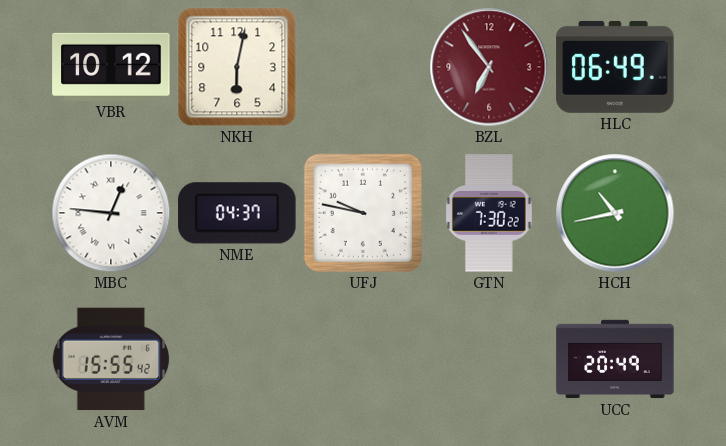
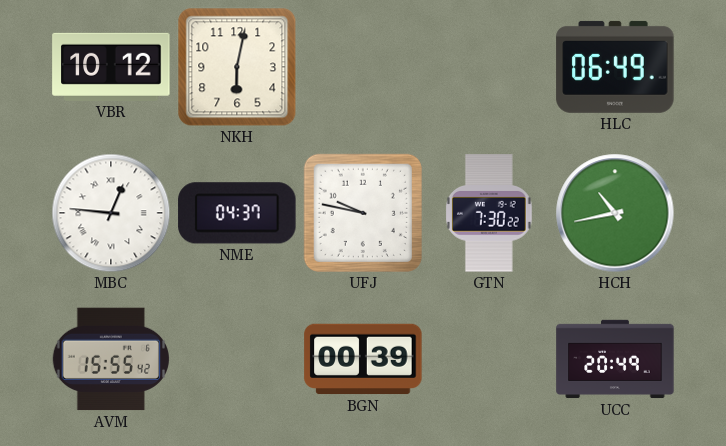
BZL: 6:54 -> none (489, 67)
BGN: none -> 00:39 (363, 359)
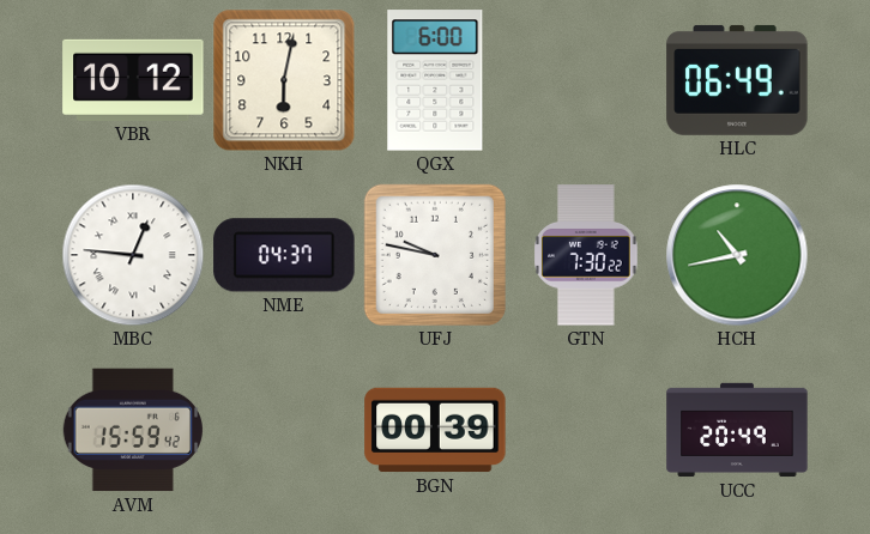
QGX: none -> 6:00 (435, 80)
AVM: 15:55 -> 15:59 (132, 430)
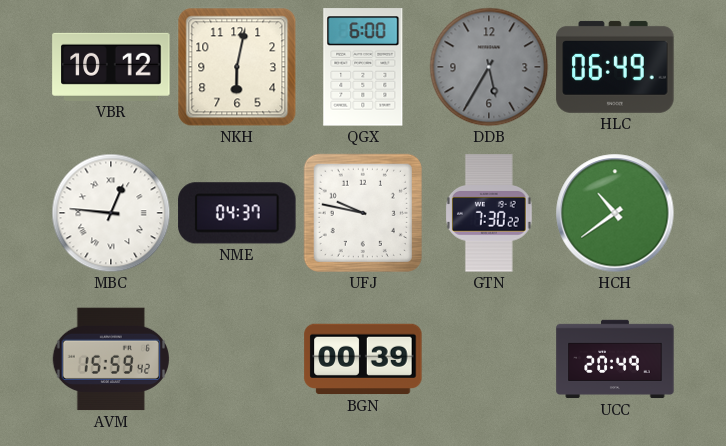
DDB: none -> 5:35 (489, 67)
HCH: 10:43 -> 10:39 (615, 213)
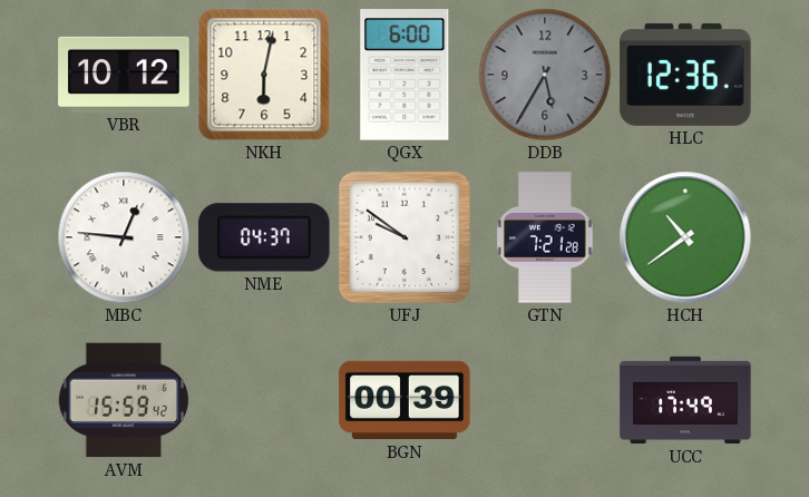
HLC: 06:49 -> 12:36 (685, 75)
UFJ: 9:47 -> 9:51 (405, 237)
GTN: 7:30 -> 7:21 (546, 237)
UCC: 20:49 -> 17:49 (685, 400)
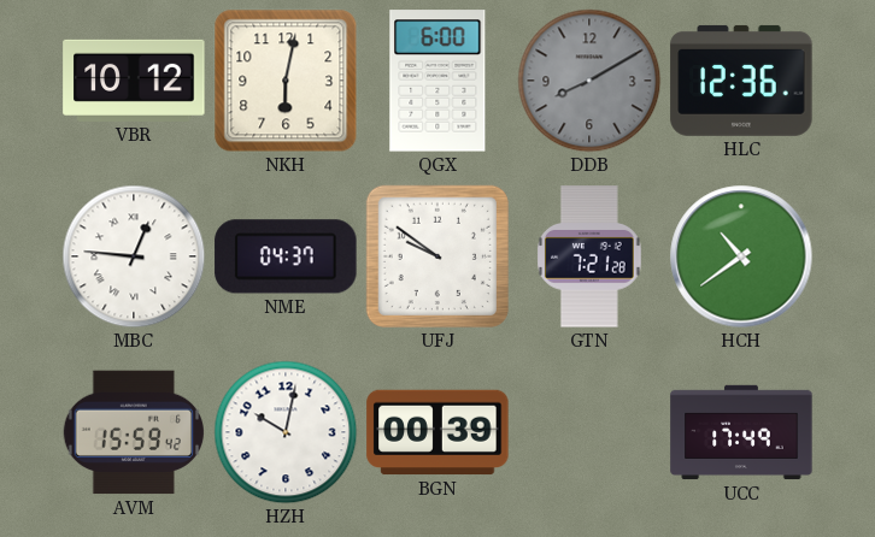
DDB: 5:35 -> 8:10 (589, 81)
HZH: none -> 10:02 (286, 432)
